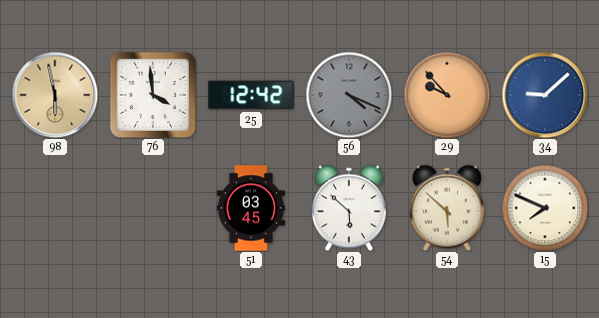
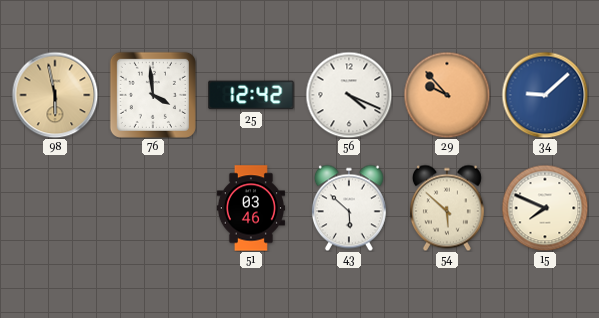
56 dial: grey -> white (349, 95)
51: 03:45 -> 03:46 (251, 208)
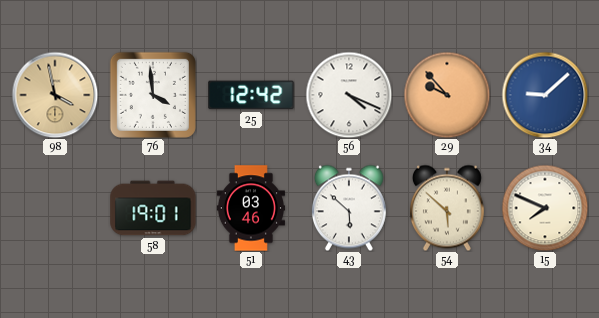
98: 5:58 -> 3:58 (55, 95)
58: none -> 19:01 (153, 208)
